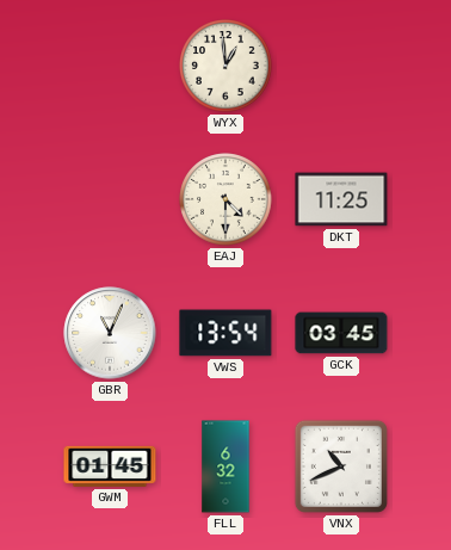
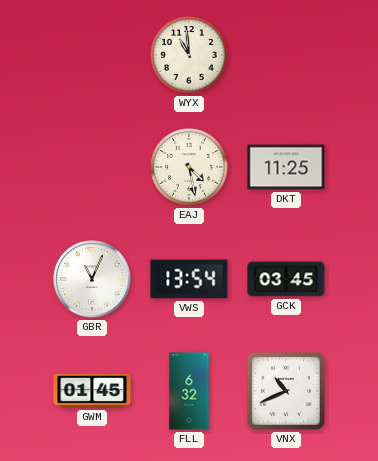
WYX: 12:59 -> 10:59 (189, 55)
EAJ: 4:30 -> 4:28 (189, 167)
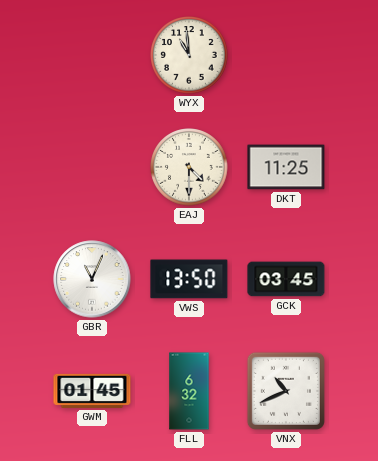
EAJ: 4:28 -> 4:30 (189, 167)
VWS: 13:54 -> 13:50 (189, 279)
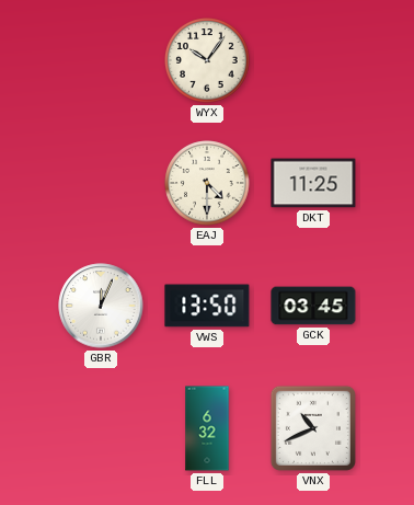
WYX: 10:59 -> 10:06 (207, 60)
GBR: 11:04 -> 12:04 (101, 306)
GWM: 01:45 -> none (92, 391)
